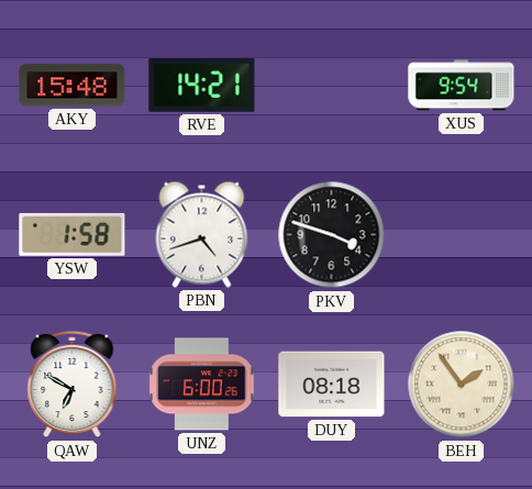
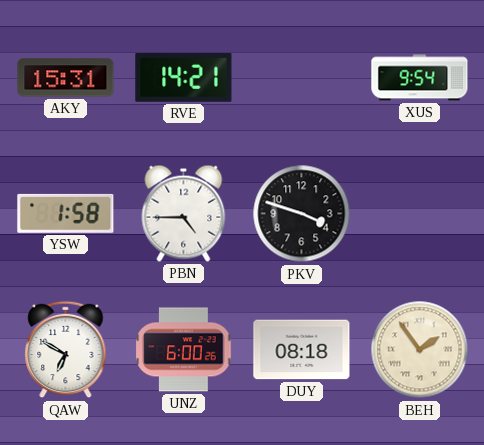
AKY: 15:48 -> 15:31 (66, 78)
PBN: 4:42 -> 4:45 (184, 213)
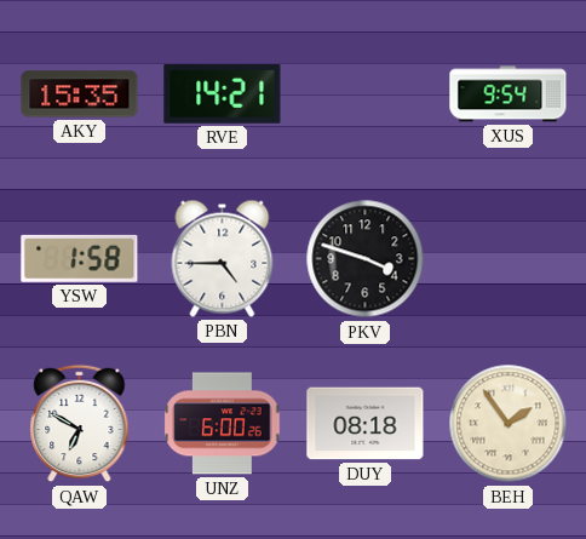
AKY: 15:31 -> 15:35 (80, 94)
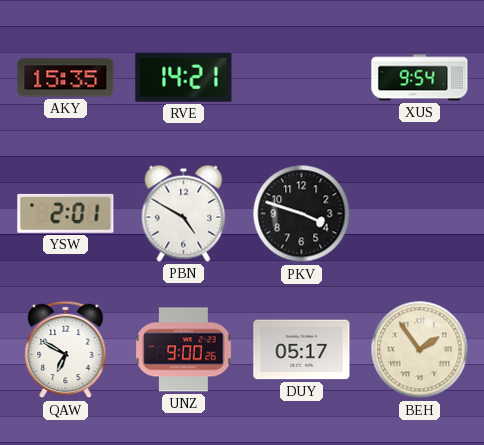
YSW: 1:58 -> 2:01 (66, 213)
PBN: 4:45 -> 4:50 (184, 213)
UNZ: 6:00 -> 9:00 (184, 350)
DUY: 08:18 -> 05:17 (302, 350)
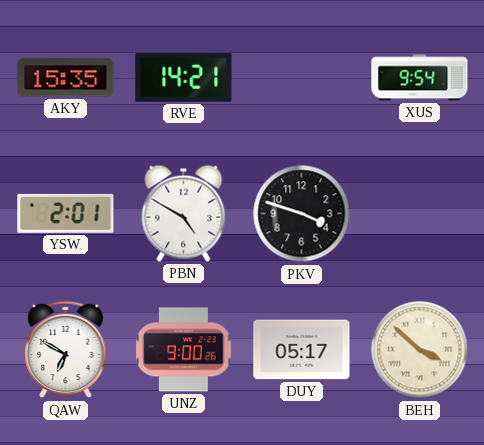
BEH: 1:54 -> 3:52 (420, 350)
